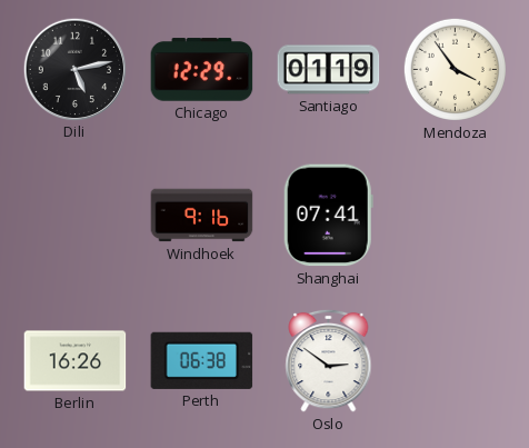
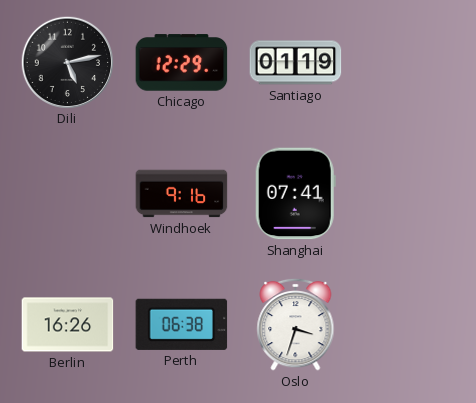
Mendoza: 3:54 -> none (455, 69)
Oslo: 2:51 -> 3:33 (296, 324)
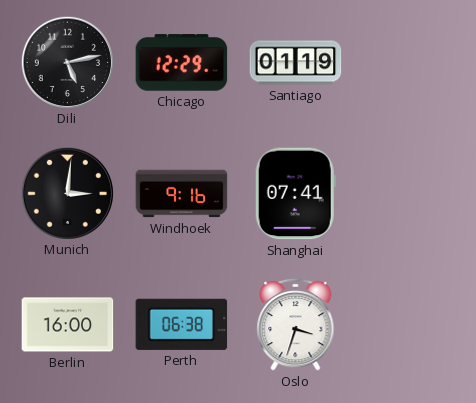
Munich: none -> 3:01 (67, 193)
Berlin: 16:26 -> 16:00 (68, 325)
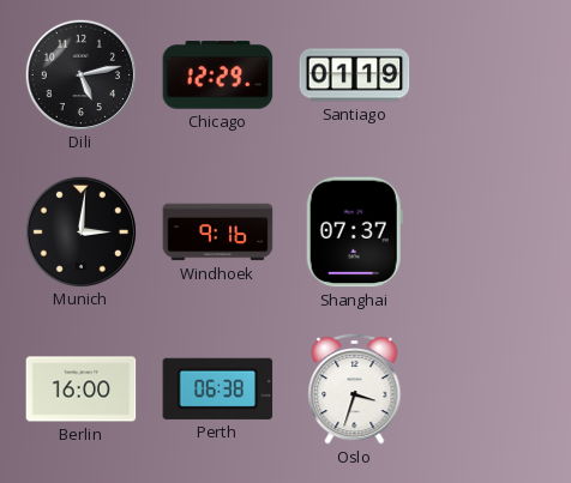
Shanghai: 07:41 -> 07:37 (354, 233)
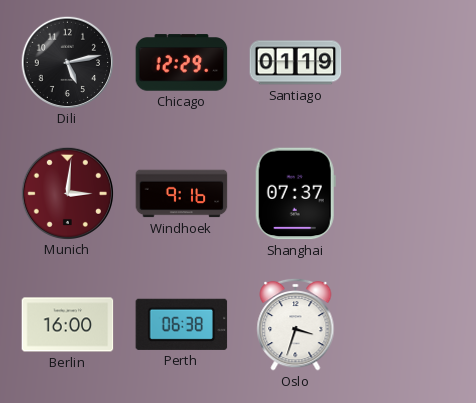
Munich dial: black -> burgundy (67, 193)
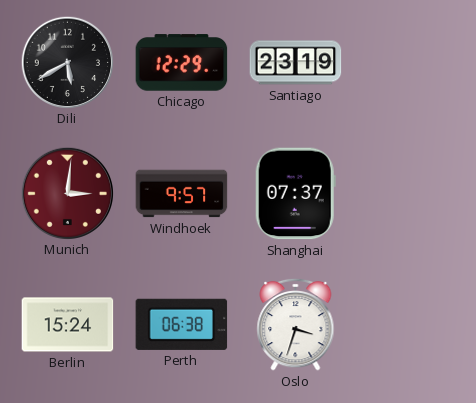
Dili: 5:13 -> 5:40 (67, 62)
Santiago: 01:19 -> 23:19 (296, 63)
Windhoek: 9:16 -> 9:57 (182, 194)
Berlin: 16:00 -> 15:24 (68, 325)
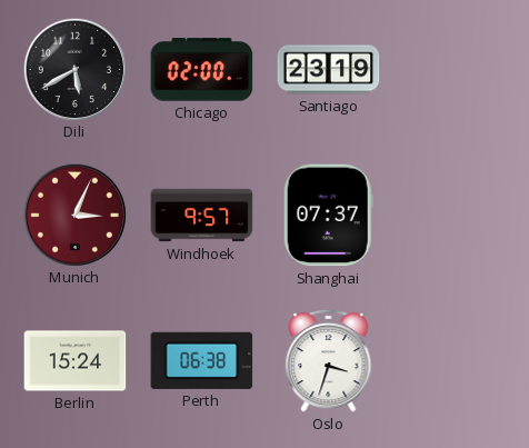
Chicago: 12:29 -> 02:00 (202, 70)
Munich: 3:01 -> 3:04 (74, 215)
